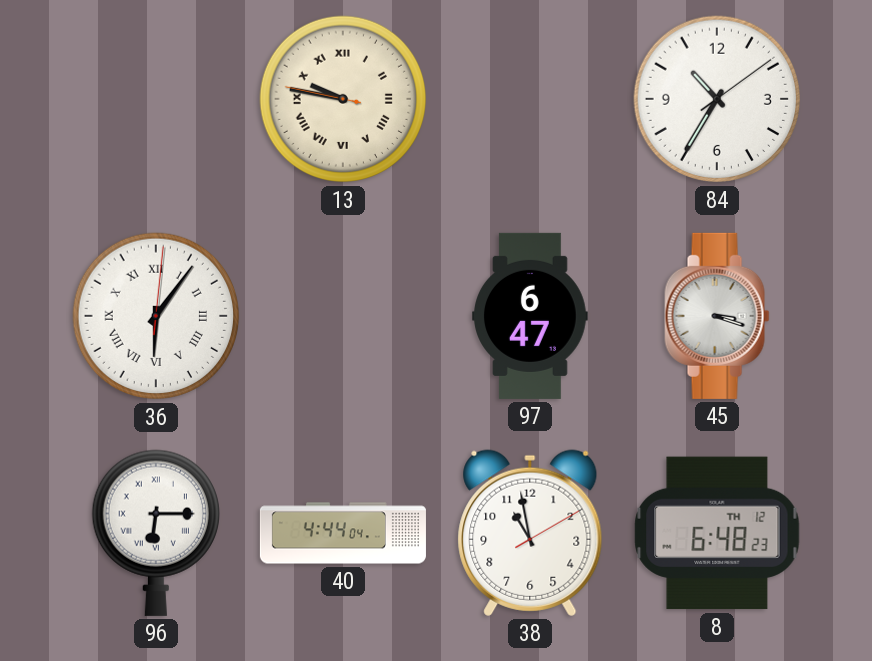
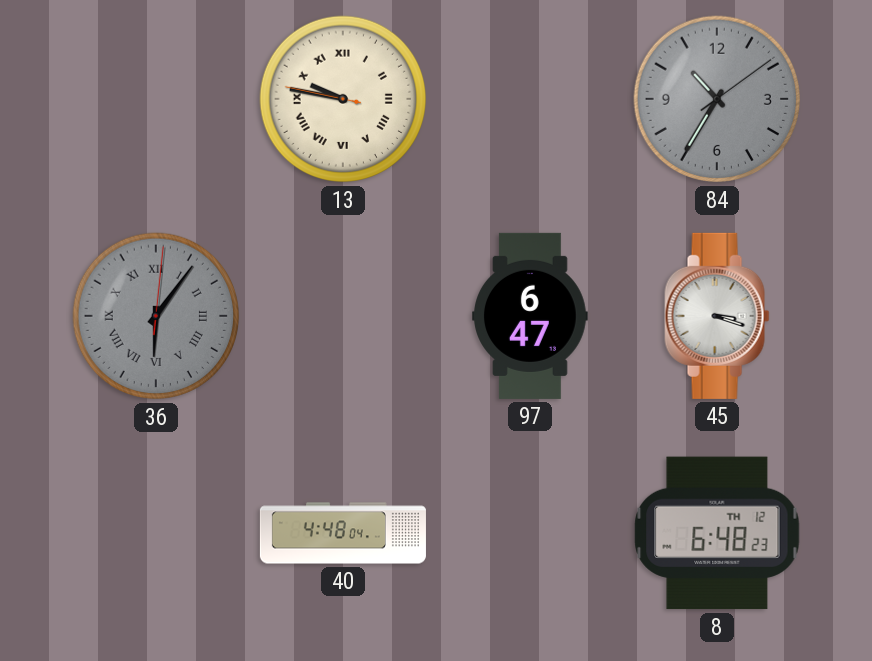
84 dial: white -> grey (717, 99)
36 dial: white -> grey (156, 316)
96: 6:15 -> none (156, 533)
40: 4:44 -> 4:48 (343, 533)
38: 10:58 -> none (530, 533)
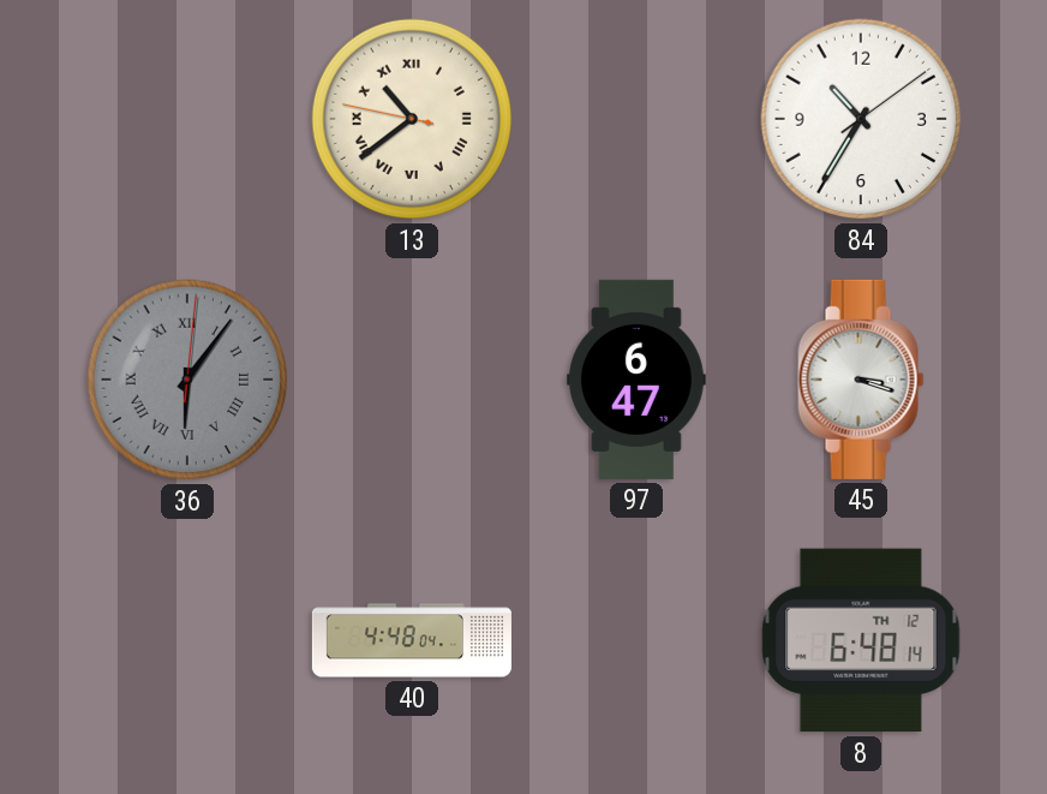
13: 9:46 -> 10:38 (412, 119)
84 dial: grey -> white (861, 119)
8: 6:48:23 -> 6:48:14 (861, 640)
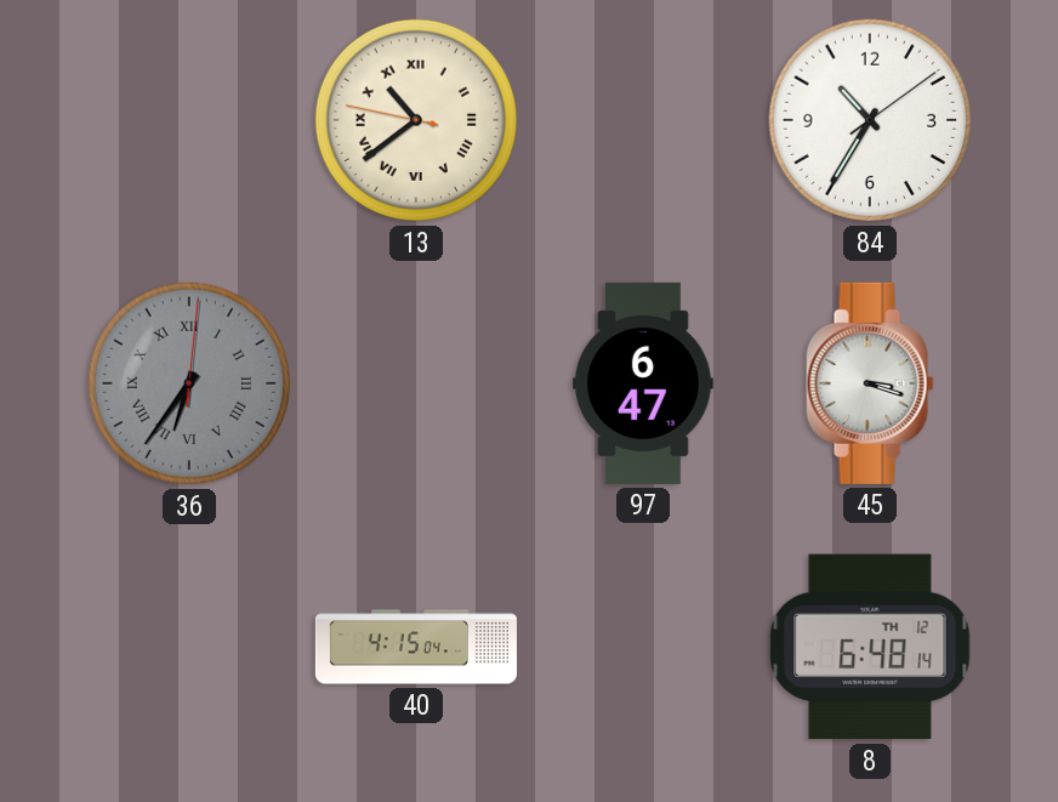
36: 6:06 -> 6:36 (189, 383)
40: 4:48 -> 4:15 (416, 647)
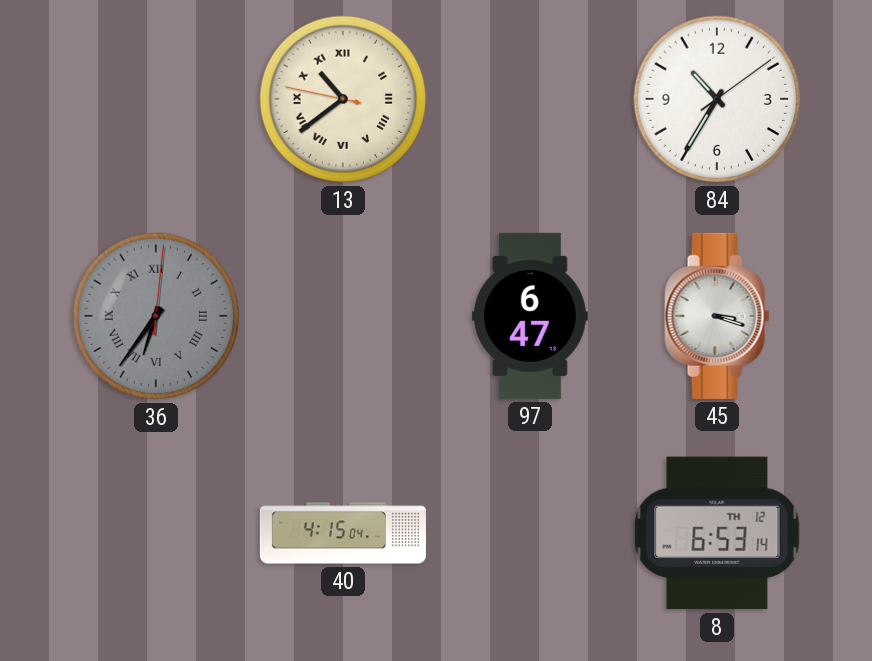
8: 6:48 -> 6:53 (717, 533)
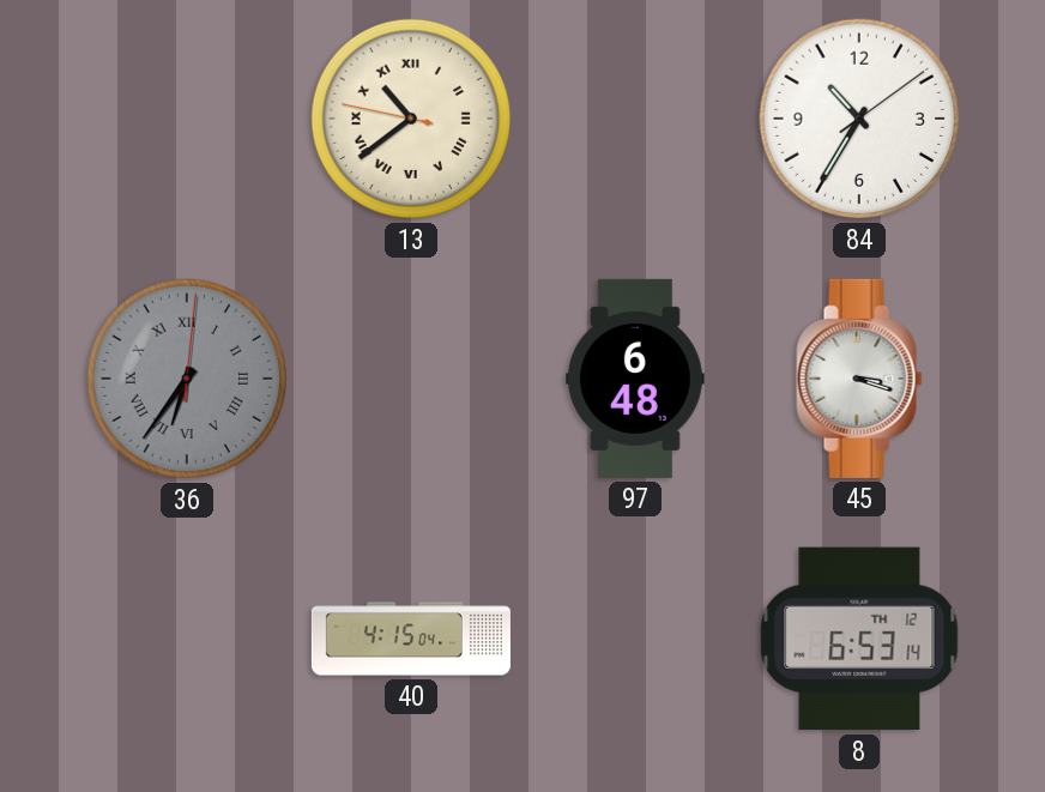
97: 6:47 -> 6:48 (636, 379)
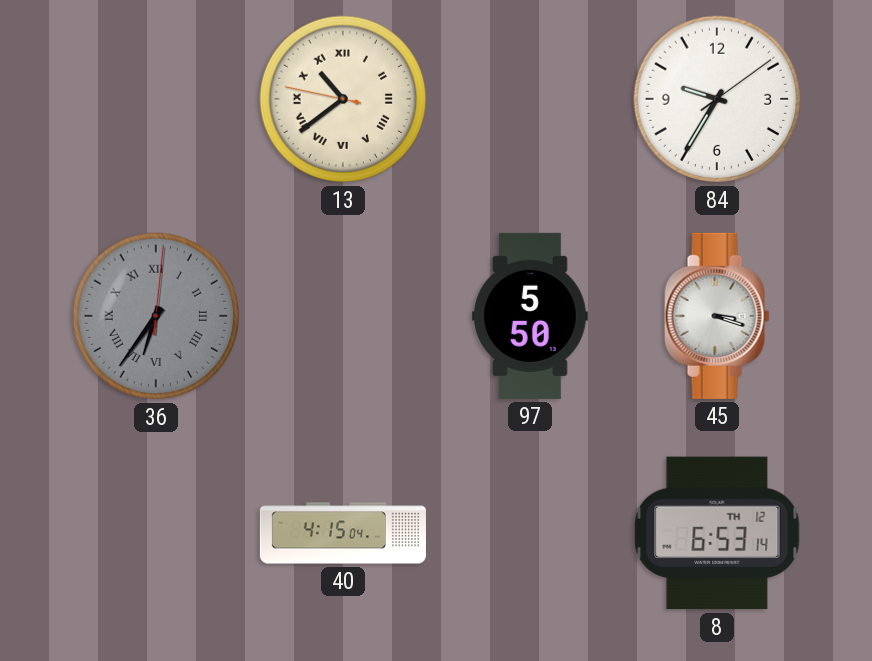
84: 10:35 -> 9:35 (717, 99)
97: 6:48 -> 5:50 (531, 316)
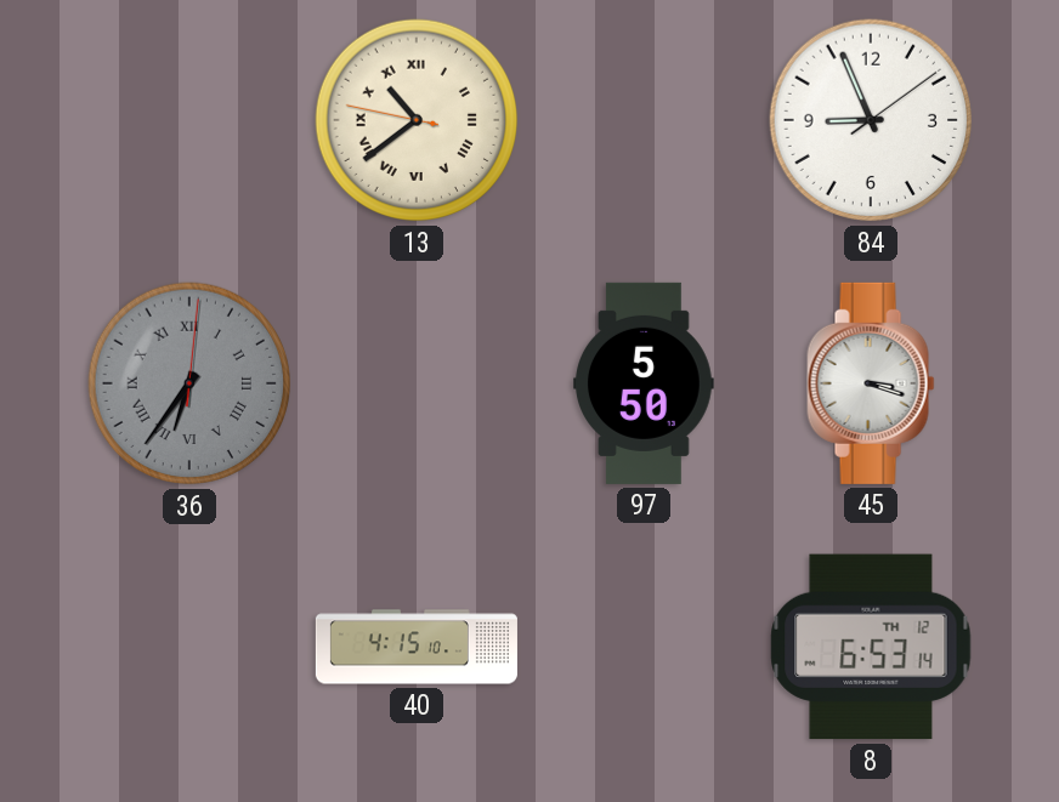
84: 9:35 -> 8:56 (871, 120)
40: 4:15:04 -> 4:15:10 (417, 647)
